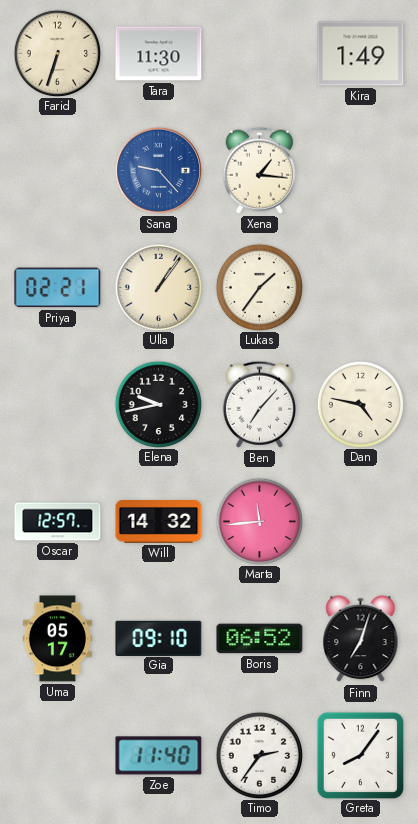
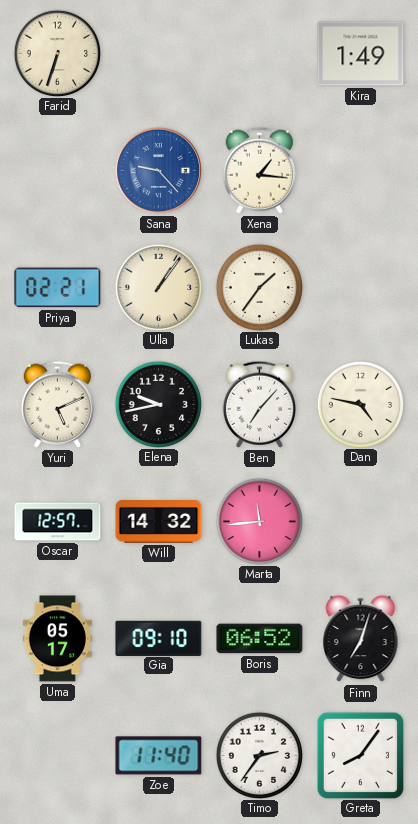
Tara: 11:30 -> none (159, 54)
Yuri: none -> 5:11 (57, 404)
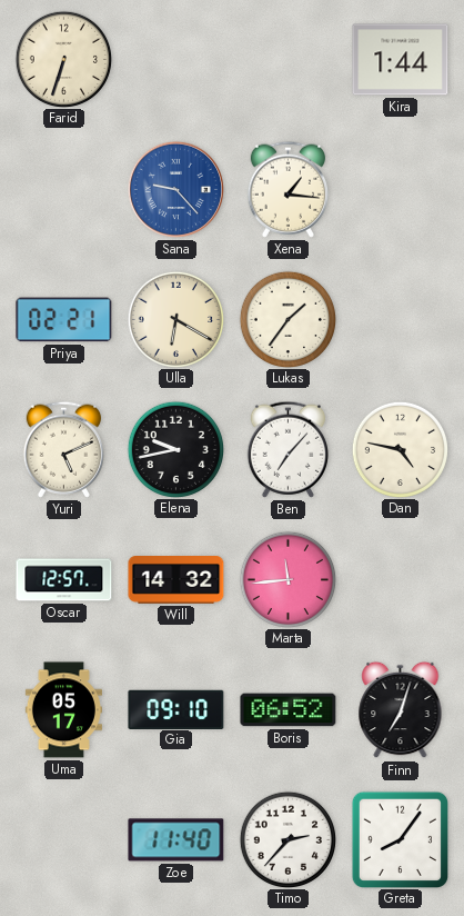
Kira: 1:49 -> 1:44 (401, 60)
Ulla: 1:06 -> 6:20 (175, 319)
Timo: 2:36 -> 2:37 (288, 839)
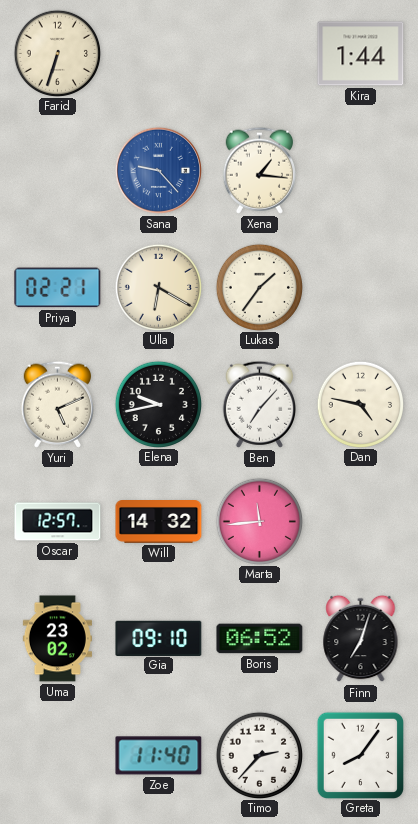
Uma: 05:17 -> 23:02 (57, 639)
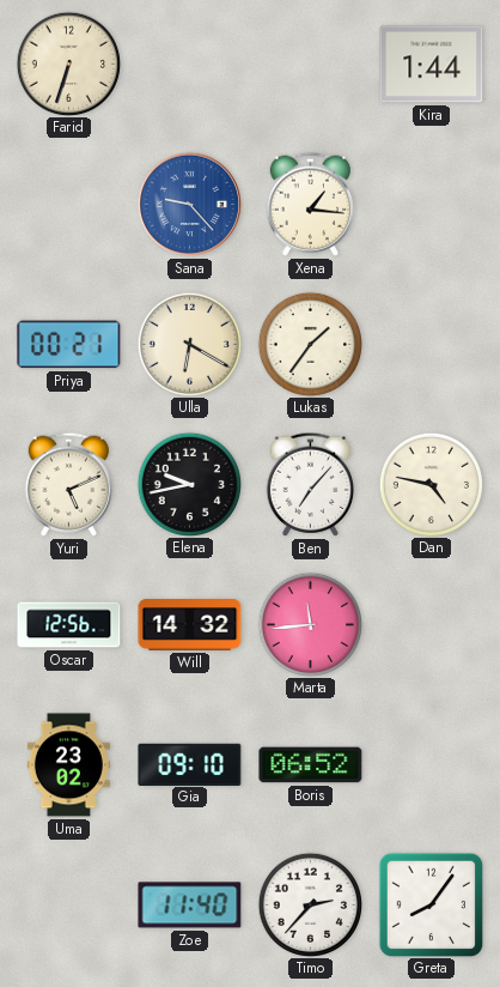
Priya: 02:21 -> 00:21 (69, 345)
Oscar: 12:57 -> 12:56 (69, 625)
Finn: 7:03 -> none (361, 639)
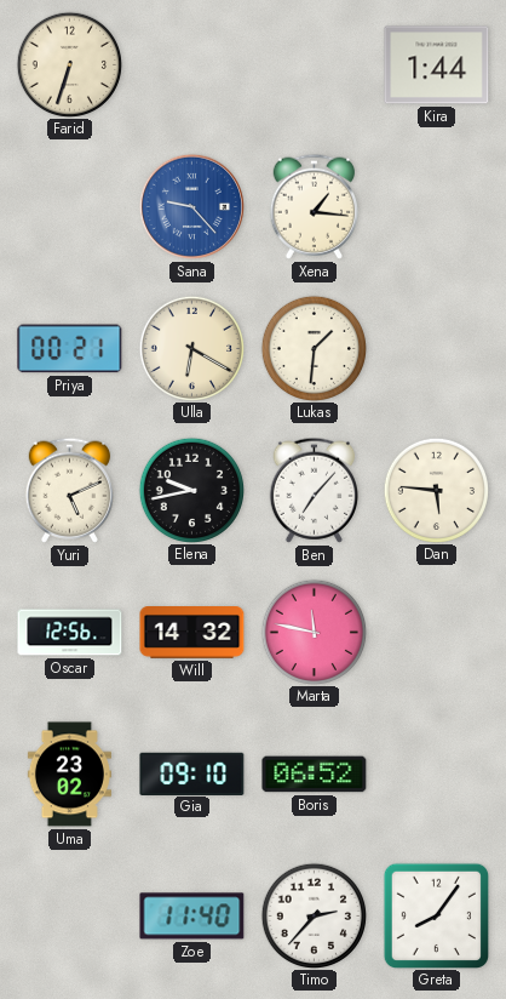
Lukas: 1:36 -> 1:31 (314, 348)
Dan: 4:47 -> 5:46 (436, 490)
Marta: 11:44 -> 11:47 (314, 632)
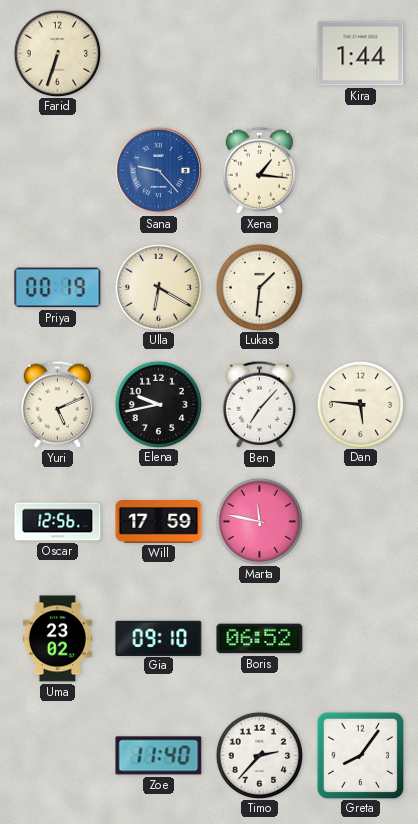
Priya: 00:21 -> 00:19 (58, 288)
Will: 14:32 -> 17:59 (159, 522)
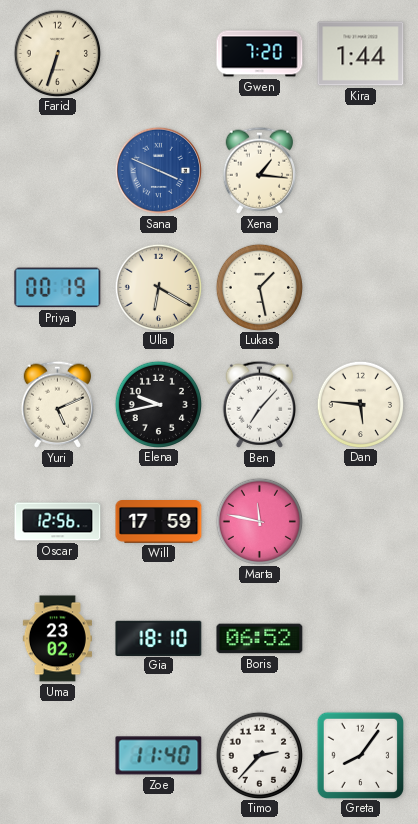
Gwen: none -> 7:20 (260, 54)
Sana: 9:23 -> 3:49 (158, 170)
Lukas: 1:31 -> 1:28 (259, 287)
Gia: 09:10 -> 18:10 (159, 638)
